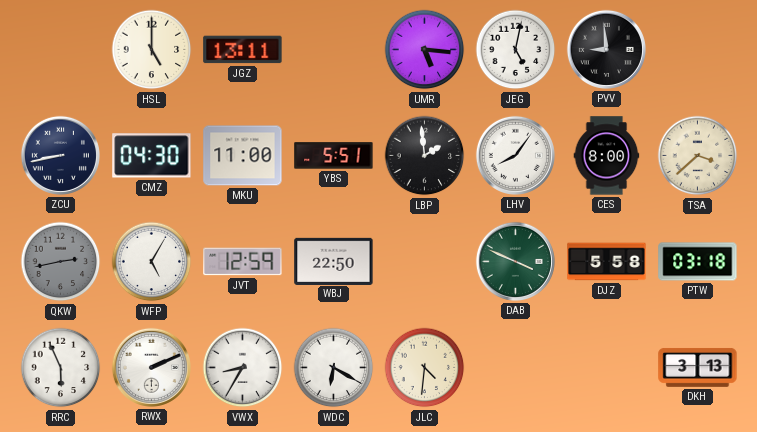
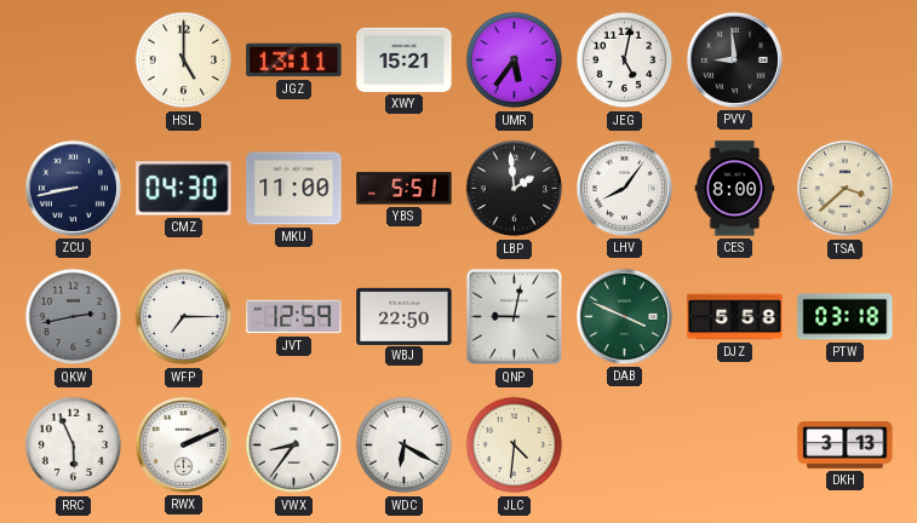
XWY: none -> 15:21 (405, 59)
UMR: 5:16 -> 5:36 (515, 61)
WFP: 5:05 -> 7:15 (184, 317)
QNP: none -> 9:02 (515, 317)
VWX: 8:35 -> 8:36 (294, 446)
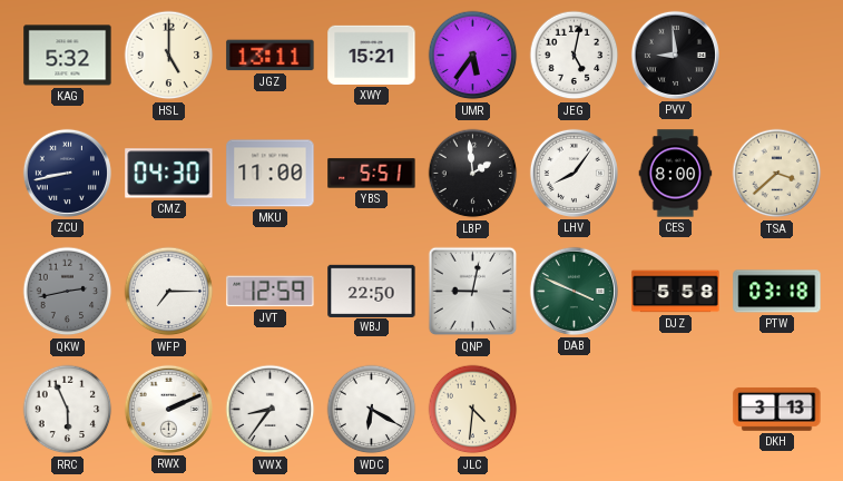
KAG: none -> 5:32 (68, 56)
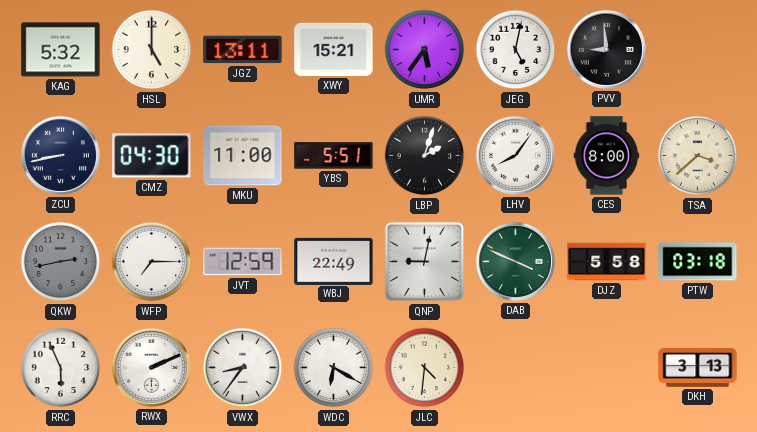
LBP: 1:59 -> 2:03 (425, 156)
WBJ: 22:50 -> 22:49 (334, 261)
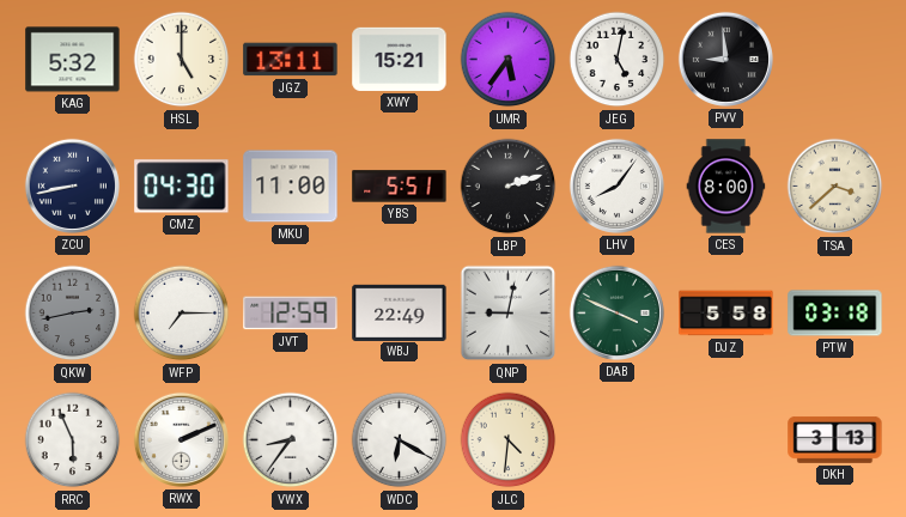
LBP: 2:03 -> 2:12 (509, 187)
